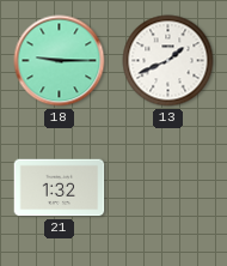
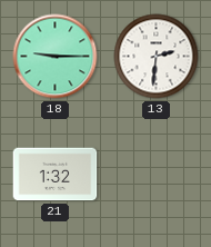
13: 1:41 -> 2:31 (157, 57)
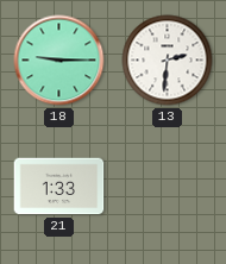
21: 1:32 -> 1:33 (59, 187)
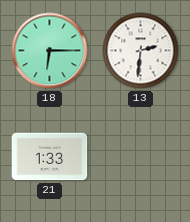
18: 9:15 -> 6:15 (50, 51)
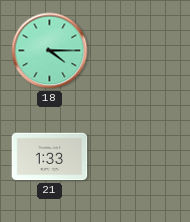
18: 6:15 -> 4:15 (50, 51)
13: 2:31 -> none (141, 51)
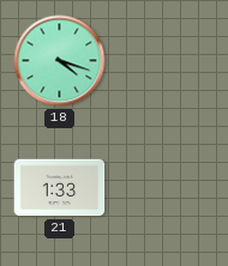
18: 4:15 -> 4:18 (60, 61)
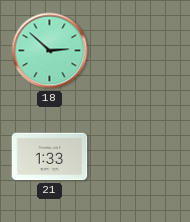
18: 4:18 -> 2:52 (50, 51)
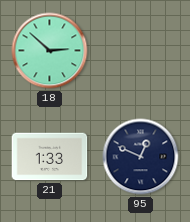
95: none -> 12:49 (141, 157)
